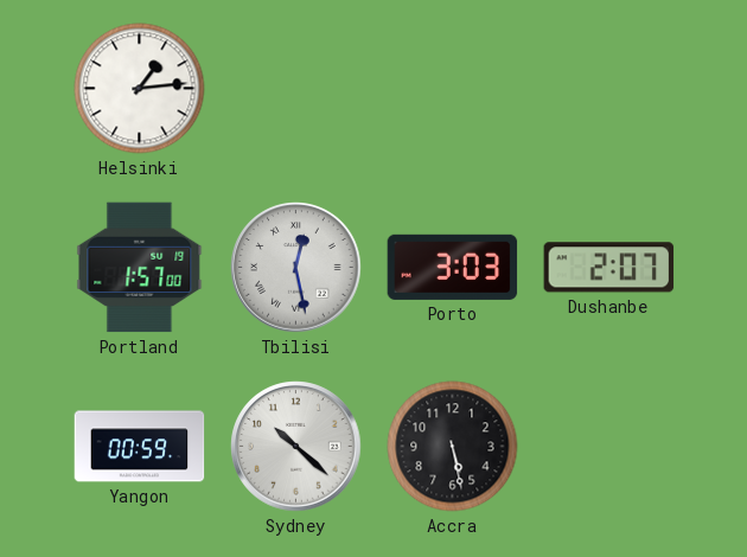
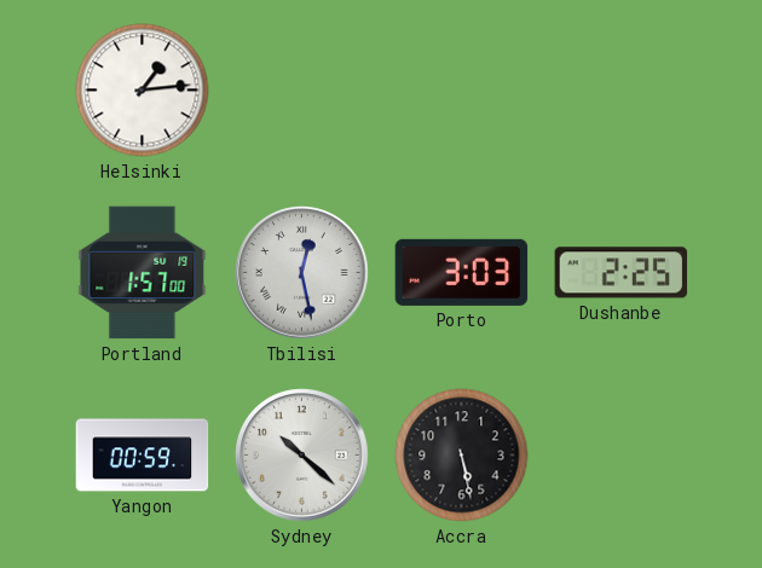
Dushanbe: 2:07 -> 2:25 (622, 273)
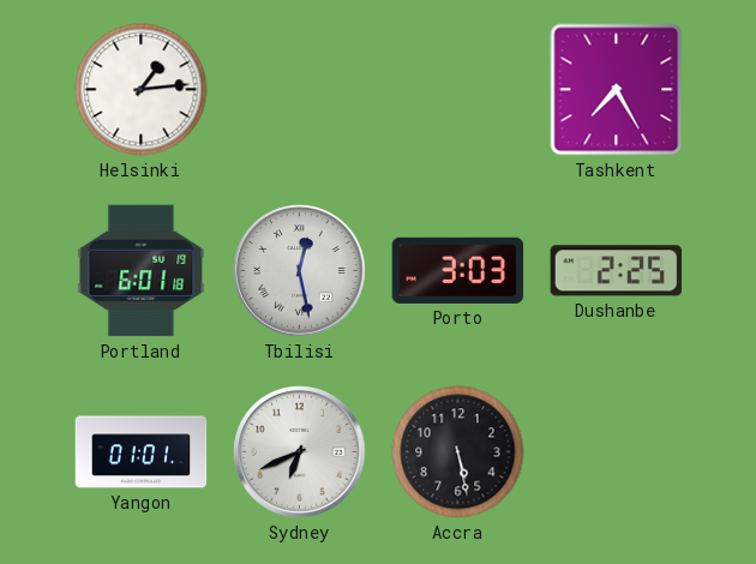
Tashkent: none -> 7:25 (617, 90)
Portland: 1:57 -> 6:01 (142, 271)
Yangon: 00:59 -> 01:01 (142, 452)
Sydney: 10:22 -> 6:41 (300, 452)
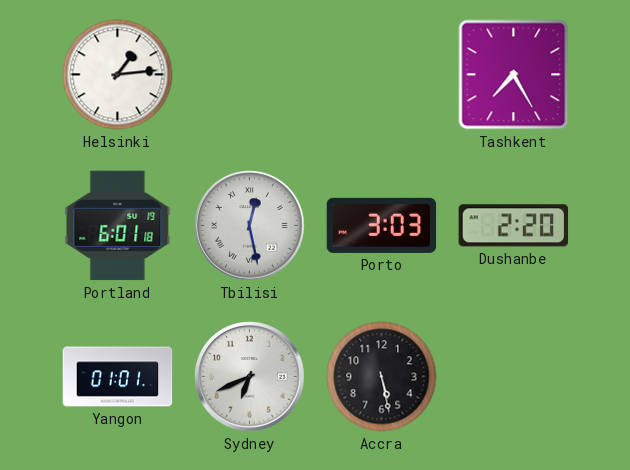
Dushanbe: 2:25 -> 2:20 (514, 226)
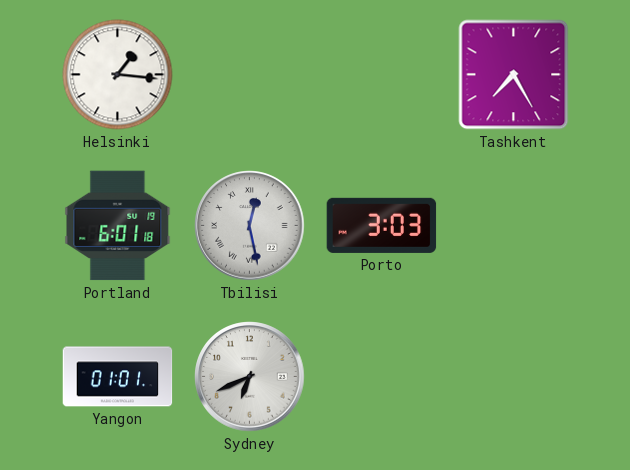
Helsinki: 1:14 -> 1:16 (118, 75)
Dushanbe: 2:20 -> none (514, 226)
Accra: 5:28 -> none (382, 377)
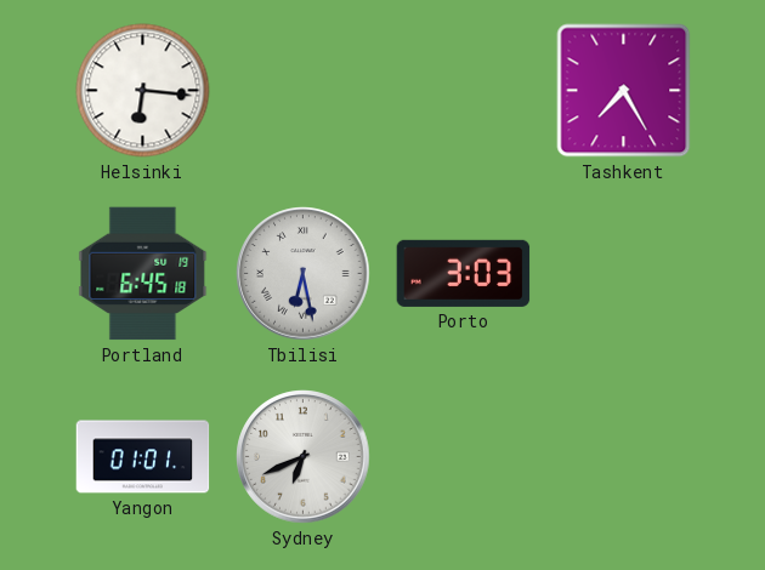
Helsinki: 1:16 -> 6:16 (143, 91)
Portland: 6:01 -> 6:45 (143, 274)
Tbilisi: 12:28 -> 6:28 (304, 274)
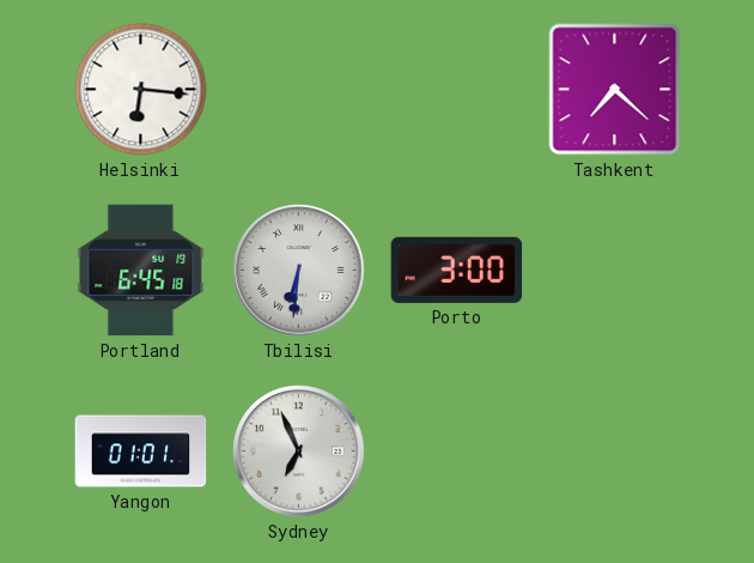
Tashkent: 7:25 -> 7:22 (615, 90)
Tbilisi: 6:28 -> 6:31 (299, 271)
Porto: 3:03 -> 3:00 (457, 270)
Sydney: 6:41 -> 6:56 (299, 452)
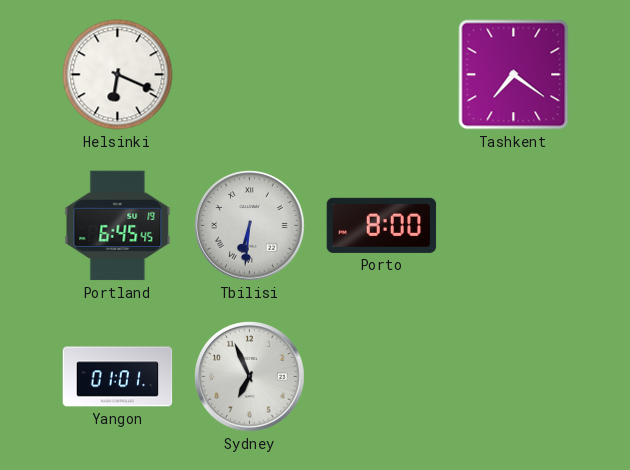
Helsinki: 6:16 -> 6:19 (118, 75)
Tashkent: 7:22 -> 7:21 (514, 75)
Portland: 6:45:18 -> 6:45:45 (118, 226)
Porto: 3:00 -> 8:00 (382, 225)
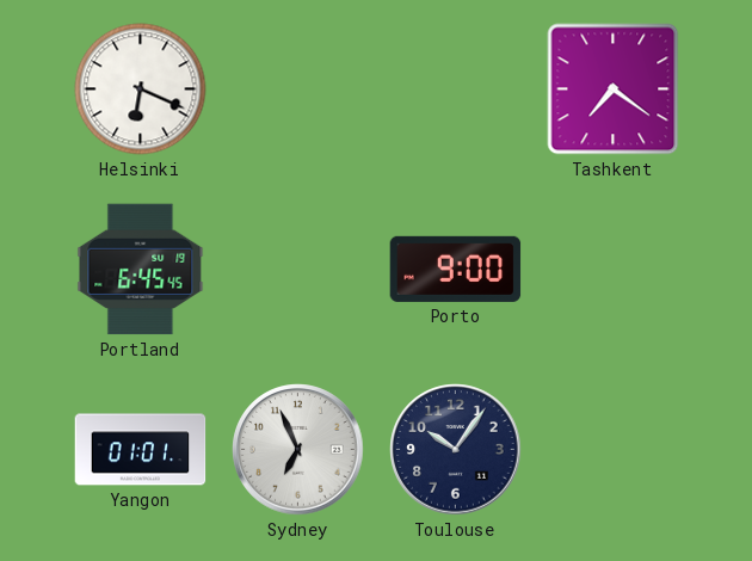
Tbilisi: 6:31 -> none (250, 226)
Porto: 8:00 -> 9:00 (456, 269)
Toulouse: none -> 10:06 (456, 450)
